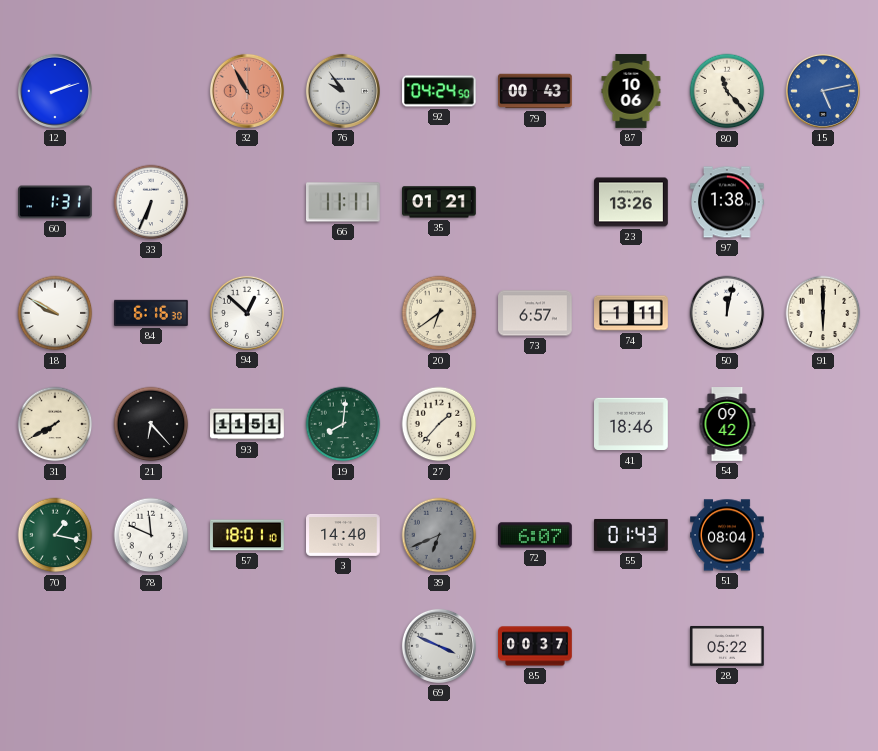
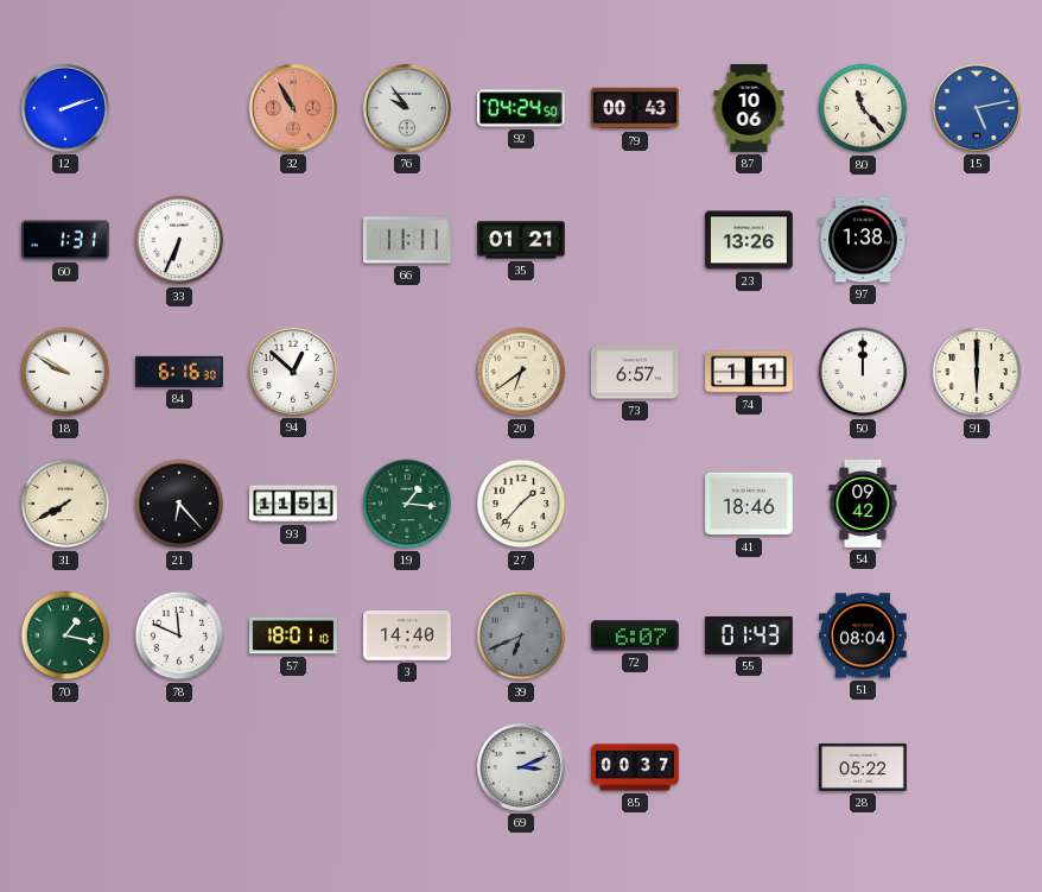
50: 12:02 -> 12:00 (863, 372)
19: 8:01 -> 1:16 (407, 504)
69: 3:49 -> 3:11 (521, 767)
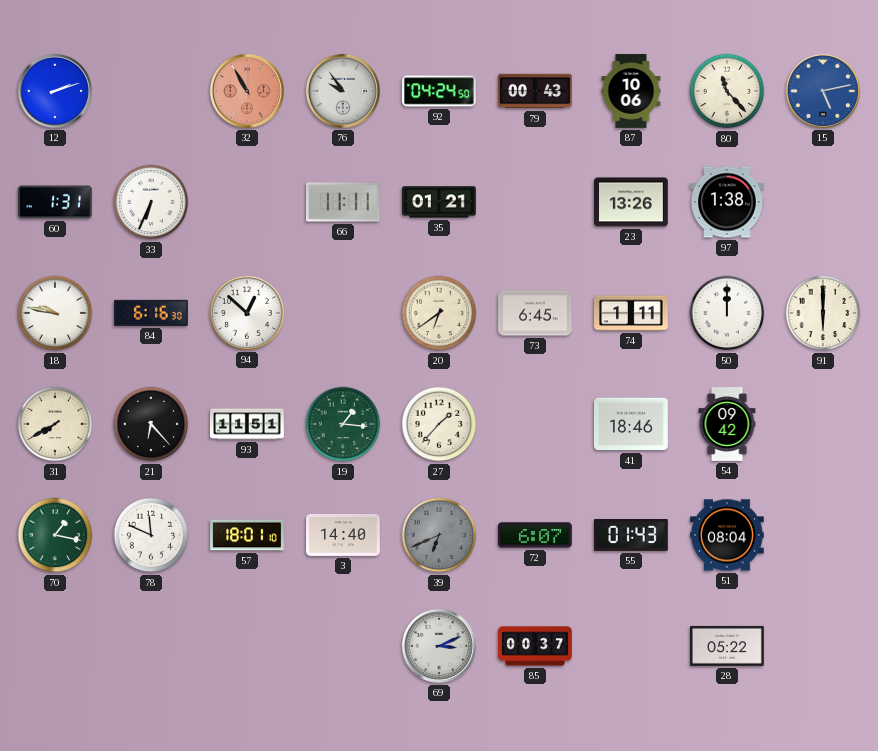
18: 9:50 -> 9:47 (55, 313)
73: 6:57 -> 6:45 (535, 313)
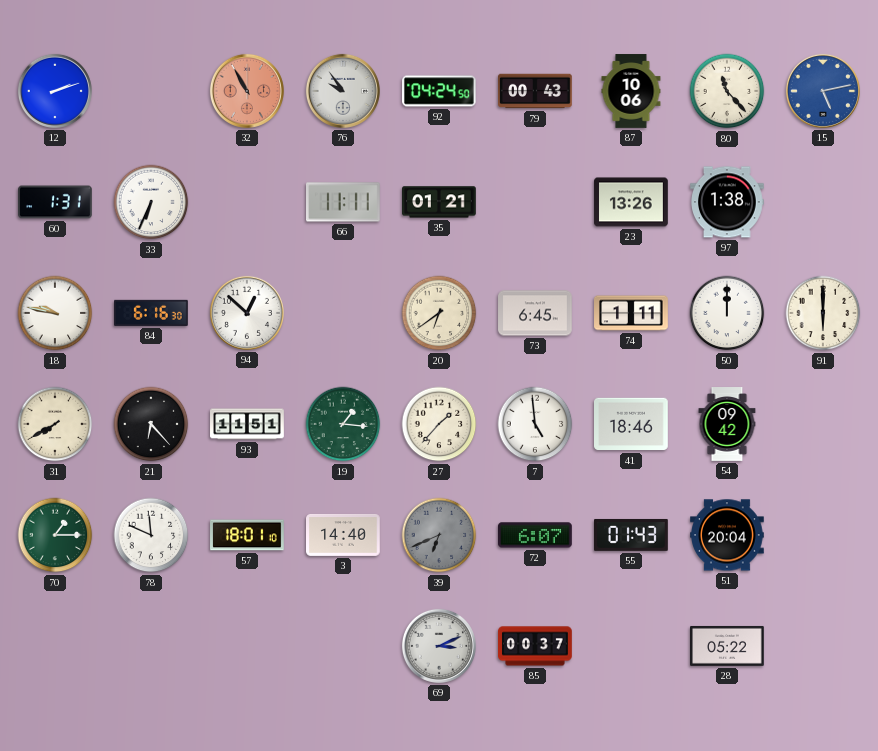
7: none -> 4:59 (535, 424)
70: 1:17 -> 1:15 (55, 535)
51: 08:04 -> 20:04 (727, 535)
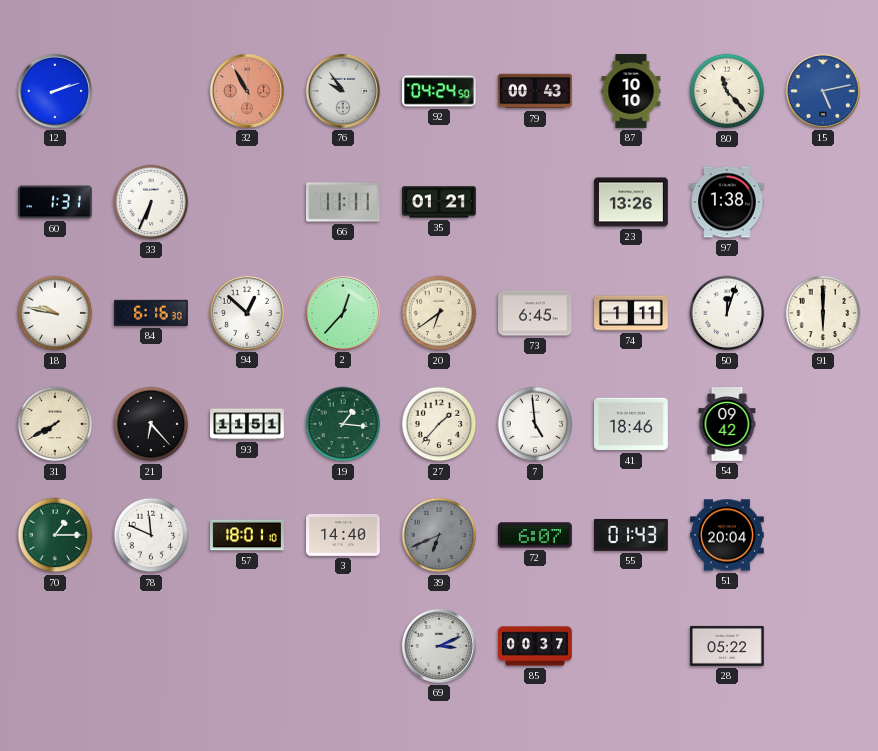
87: 10:06 -> 10:10 (631, 91)
2: none -> 12:37 (343, 313)
50: 12:00 -> 12:03 (727, 313)
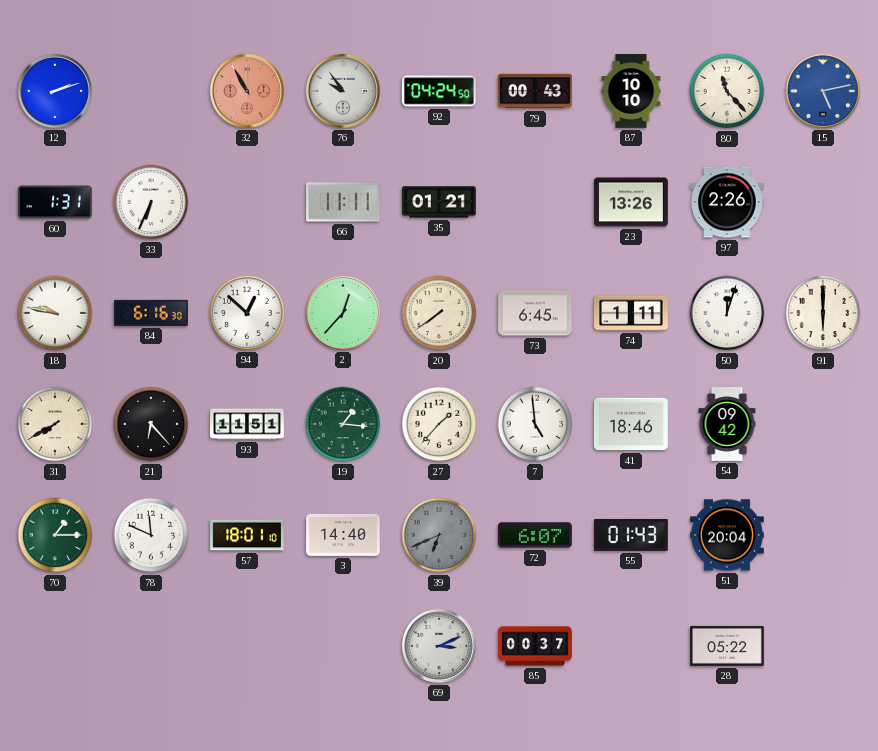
97: 1:38 -> 2:26 (728, 202)
20: 6:39 -> 7:39 (439, 313)
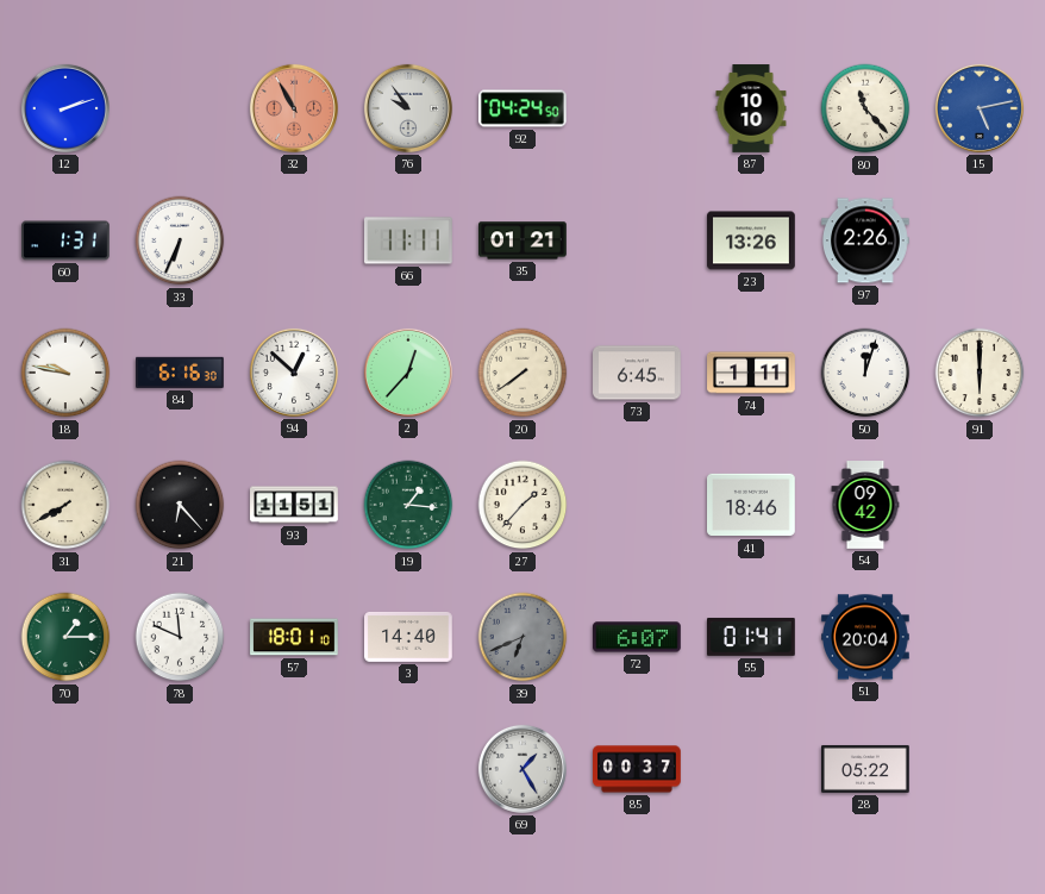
79: 00:43 -> none (535, 91)
7: 4:59 -> none (535, 424)
55: 01:43 -> 01:41 (752, 637)
69: 3:11 -> 1:25 (522, 769)
